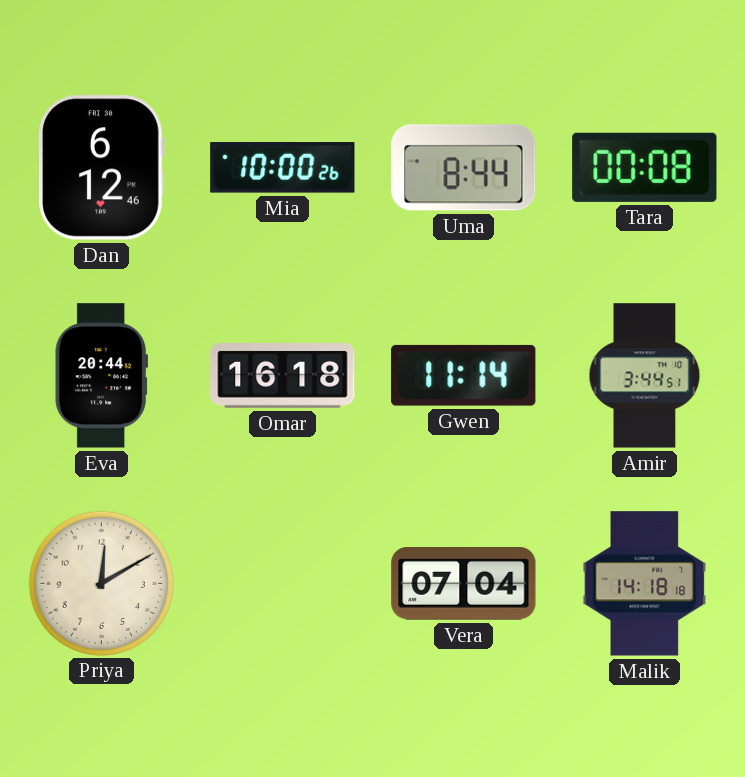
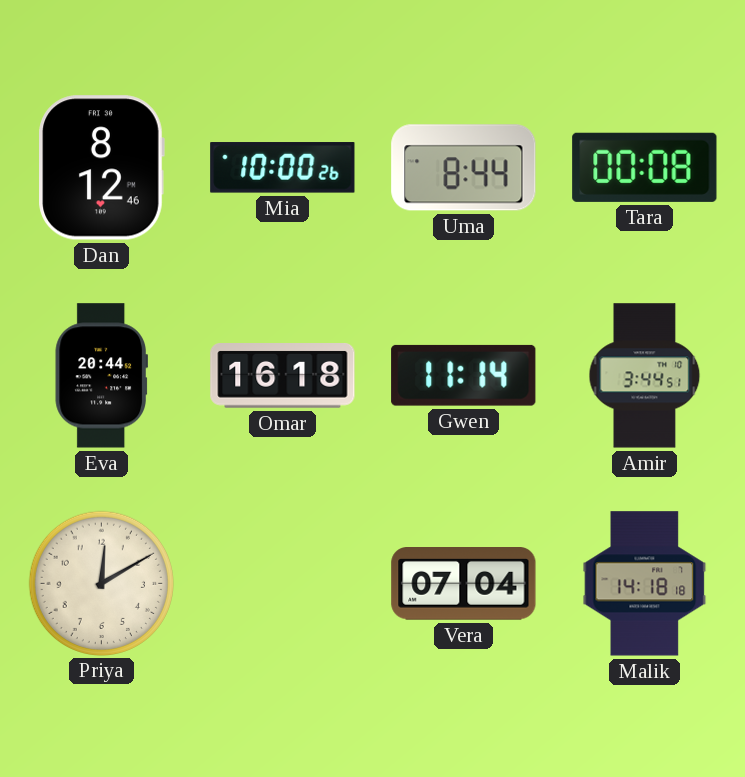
Dan: 6:12 -> 8:12 (101, 168)
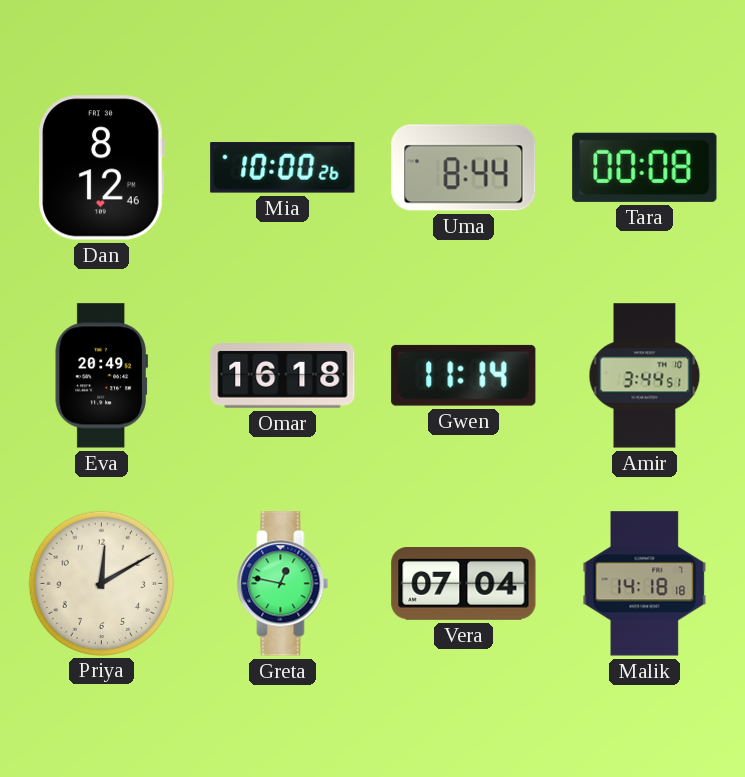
Eva: 20:44 -> 20:49 (101, 376)
Greta: none -> 12:47 (283, 584)
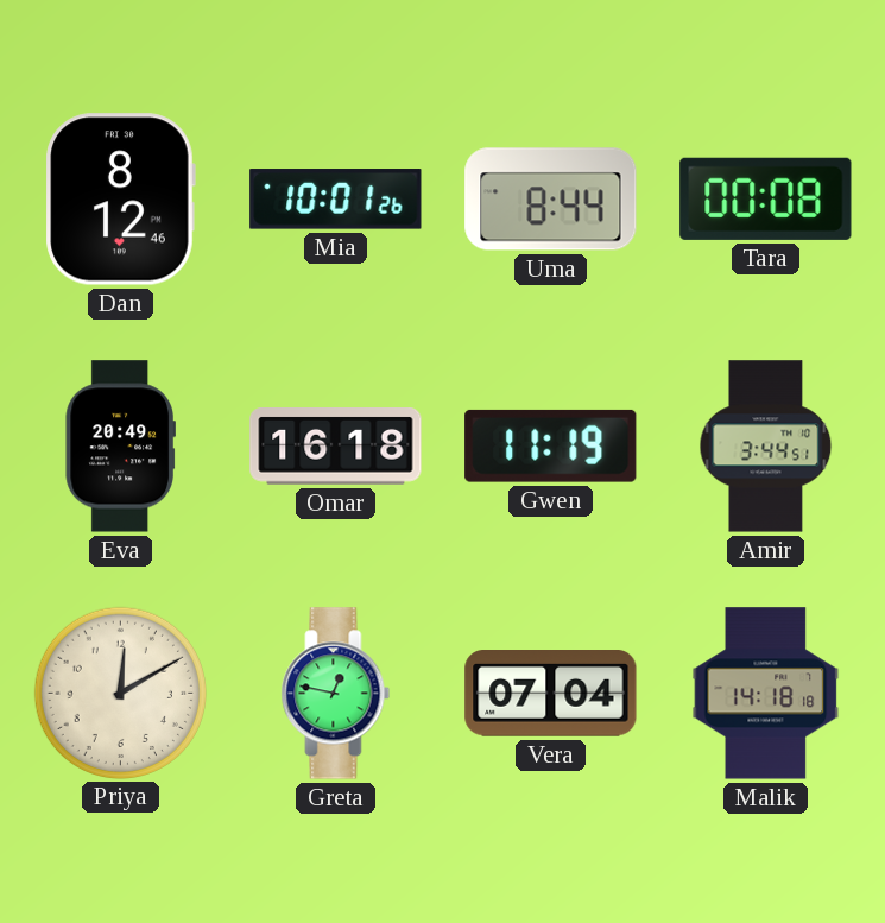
Mia: 10:00 -> 10:01 (336, 200)
Gwen: 11:14 -> 11:19 (551, 445)
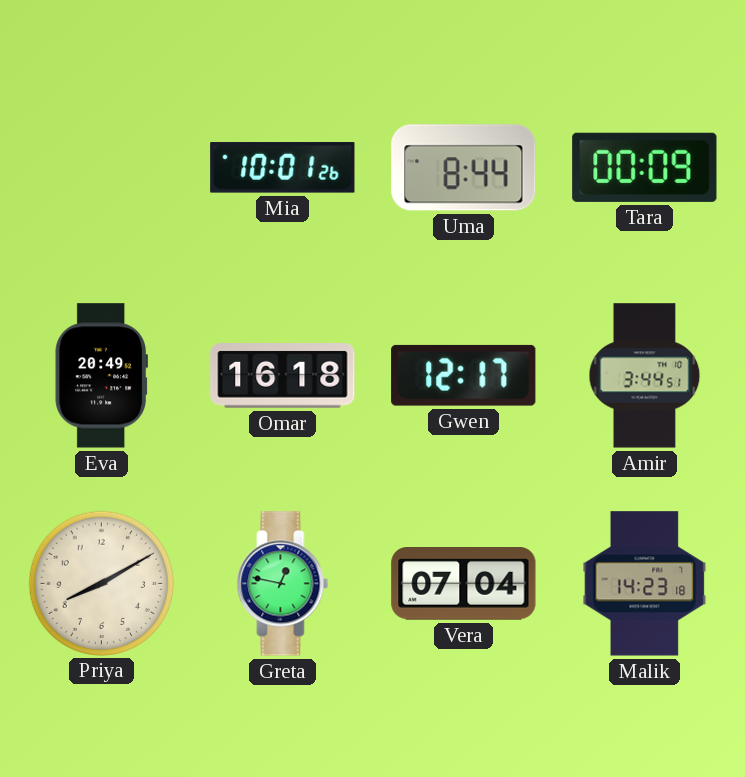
Dan: 8:12 -> none (120, 200)
Tara: 00:08 -> 00:09 (645, 167)
Gwen: 11:19 -> 12:17 (464, 375)
Priya: 12:10 -> 8:10 (101, 583)
Malik: 14:18 -> 14:23 (645, 584)
